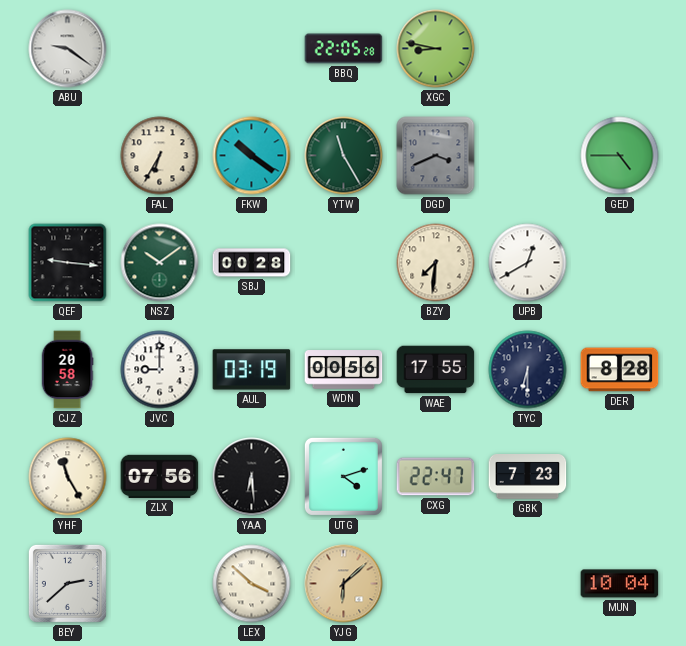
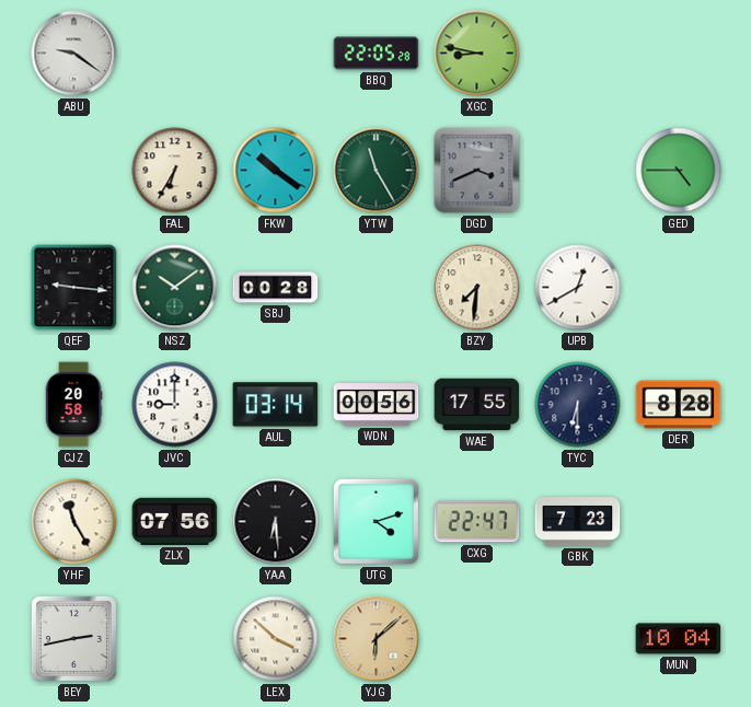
AUL: 03:19 -> 03:14 (276, 405)
BEY: 2:38 -> 2:43 (73, 638)
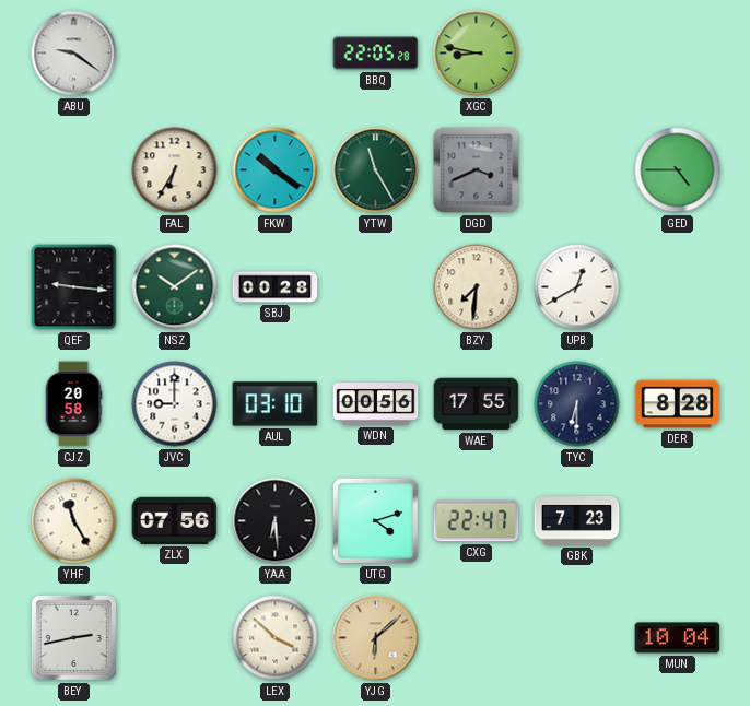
AUL: 03:14 -> 03:10 (276, 404)
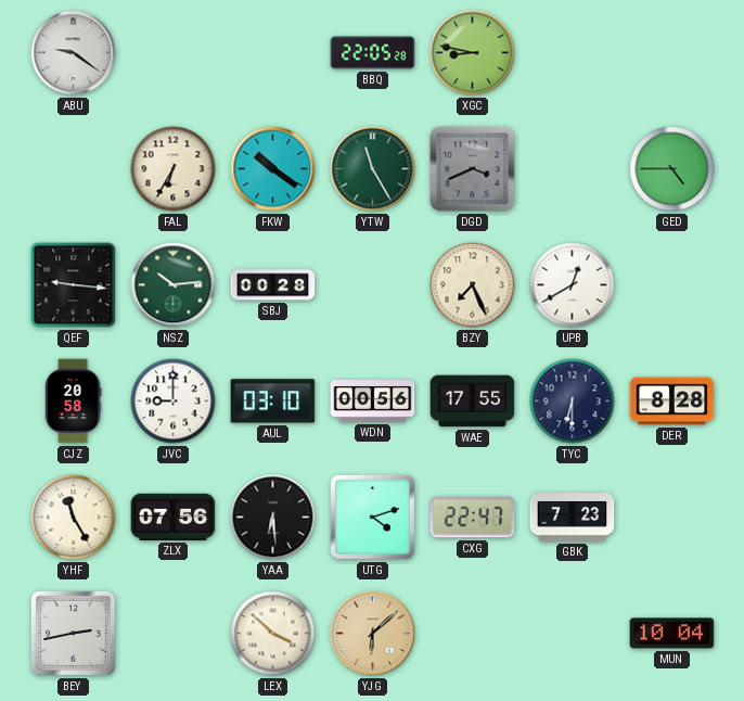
NSZ: 10:09 -> 10:14 (174, 285)
BZY: 7:31 -> 7:26 (473, 285)
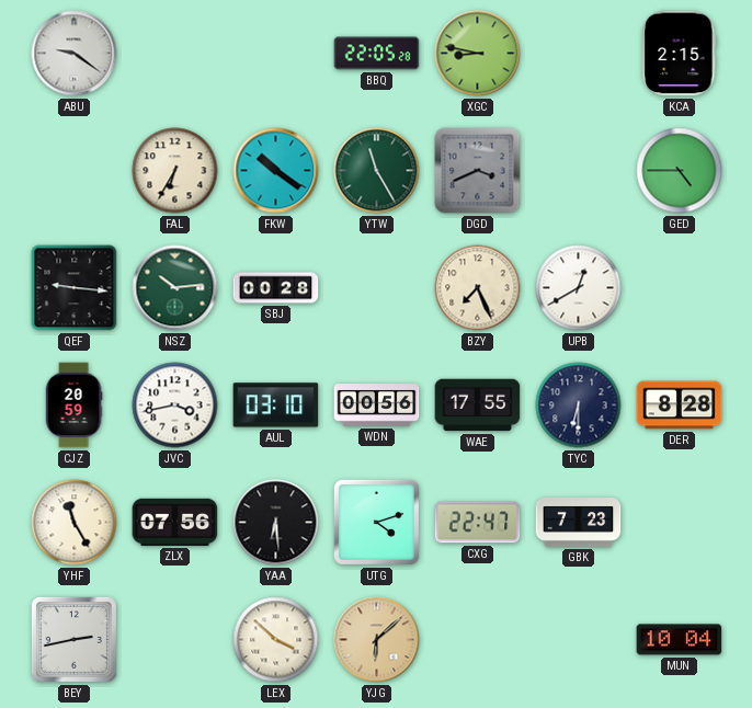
KCA: none -> 2:15 (680, 54)
CJZ: 20:58 -> 20:59 (73, 406)
JVC: 9:00 -> 3:43 (175, 406)
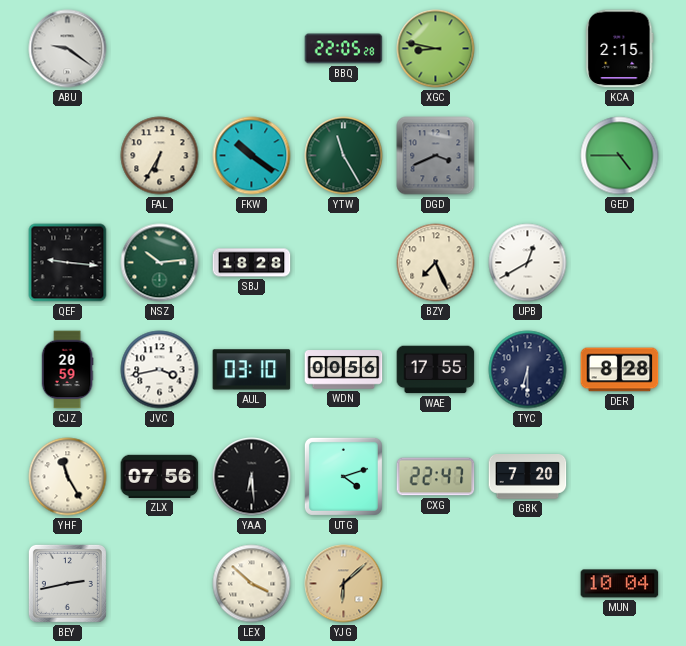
SBJ: 00:28 -> 18:28 (252, 263)
GBK: 7:23 -> 7:20 (528, 477)
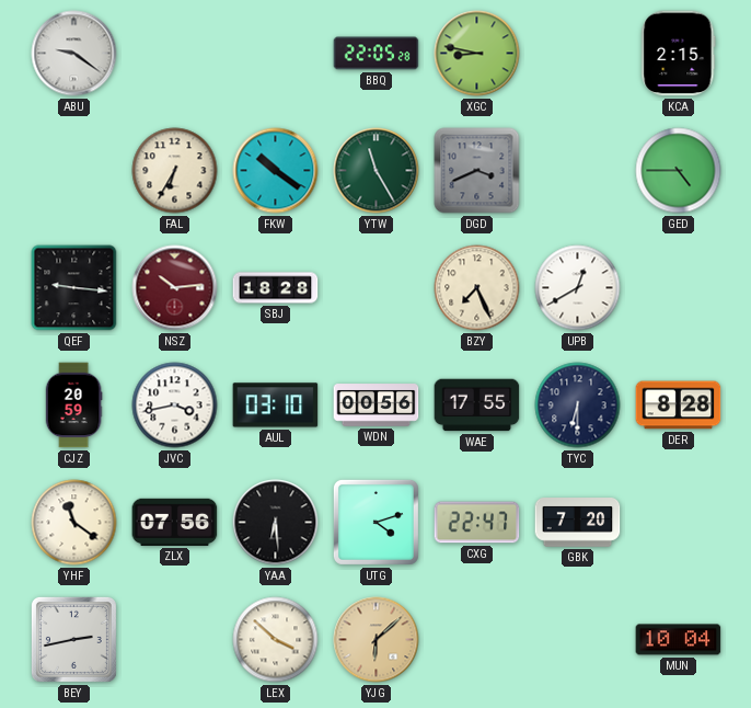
NSZ dial: green -> burgundy (175, 288)
YHF: 11:25 -> 11:21 (74, 523)
